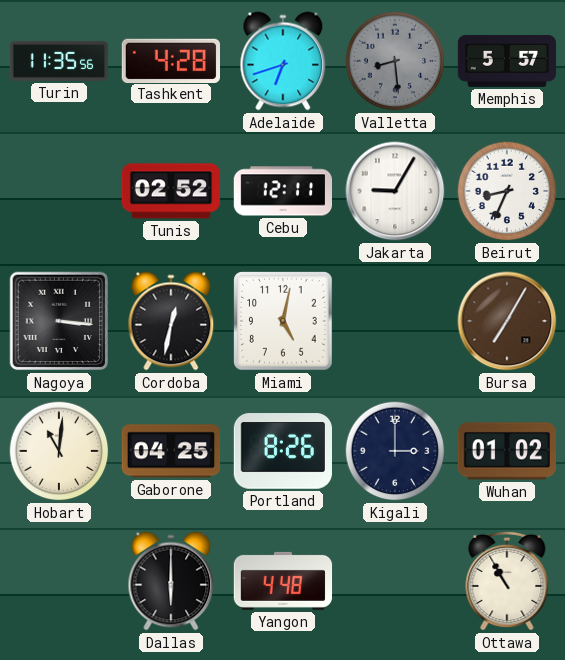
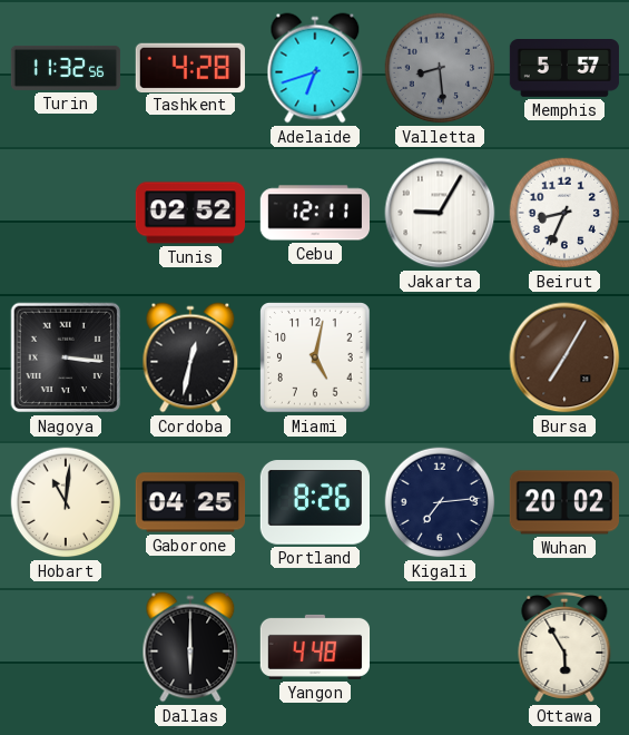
Turin: 11:35 -> 11:32 (66, 68)
Kigali: 3:00 -> 7:14 (440, 502)
Wuhan: 01:02 -> 20:02 (563, 502)
Ottawa: 10:55 -> 5:55 (564, 647)
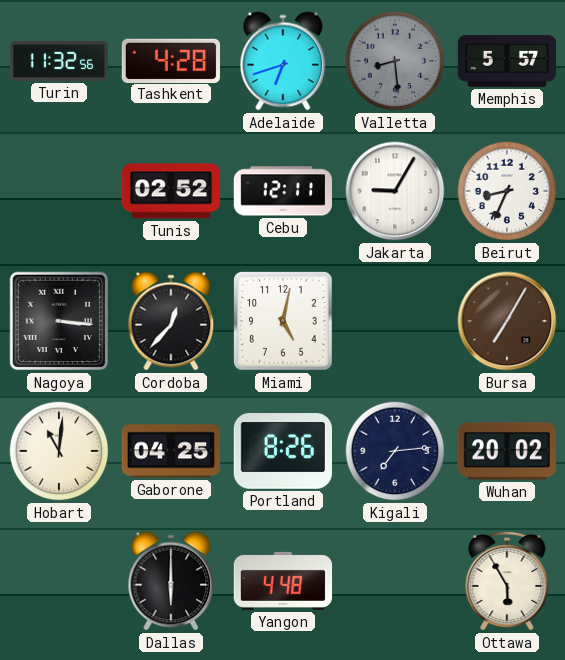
Cordoba: 12:32 -> 12:37 (171, 321)
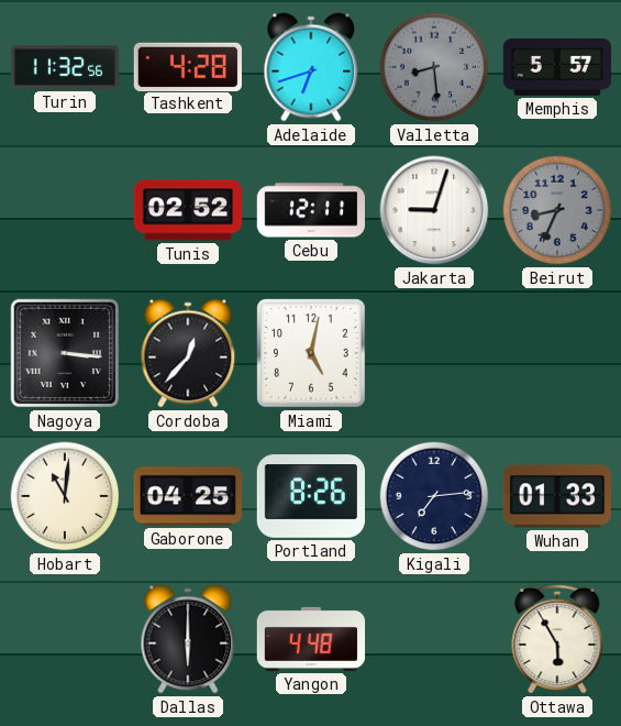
Jakarta: 9:05 -> 9:03 (434, 210)
Beirut dial: white -> grey (557, 210)
Bursa: 7:05 -> none (507, 321)
Wuhan: 20:02 -> 01:33 (556, 496)
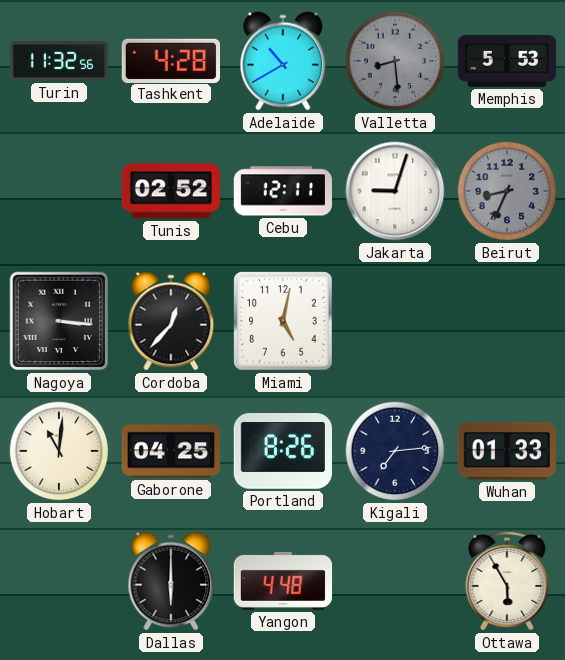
Adelaide: 6:42 -> 10:40 (283, 61)
Memphis: 5:57 -> 5:53 (507, 62)
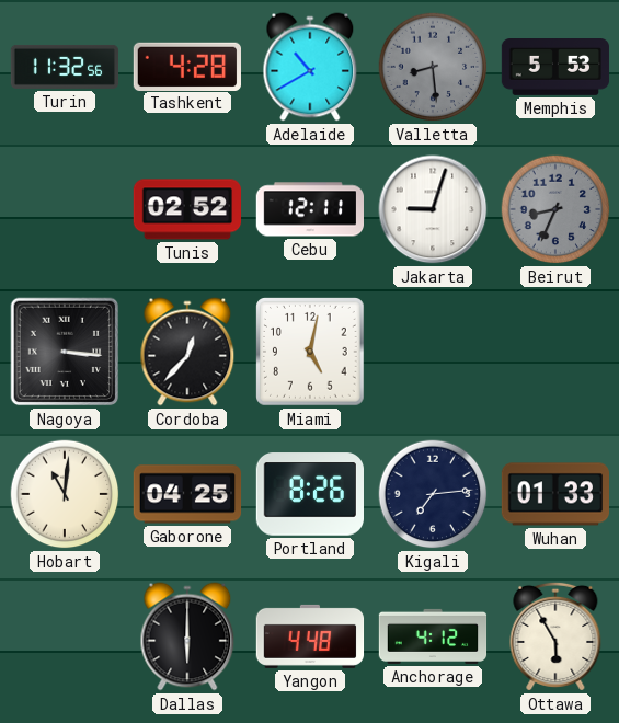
Anchorage: none -> 4:12 (433, 636)
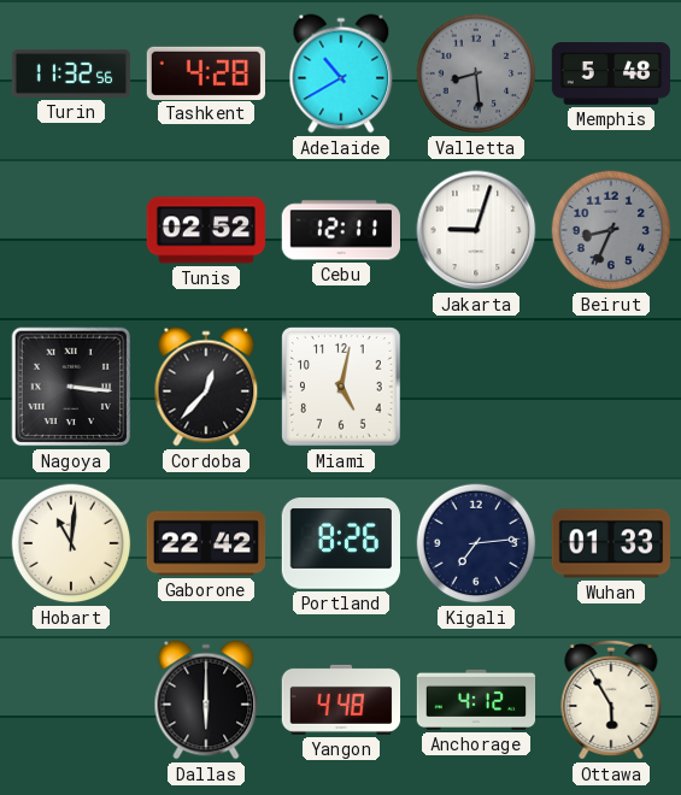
Memphis: 5:53 -> 5:48 (611, 75)
Gaborone: 04:25 -> 22:42 (206, 543)
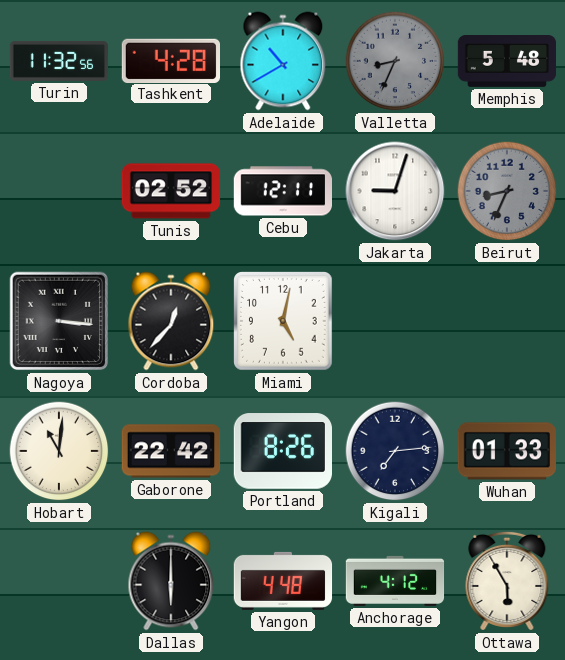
Valletta: 8:29 -> 8:34 (395, 61)
